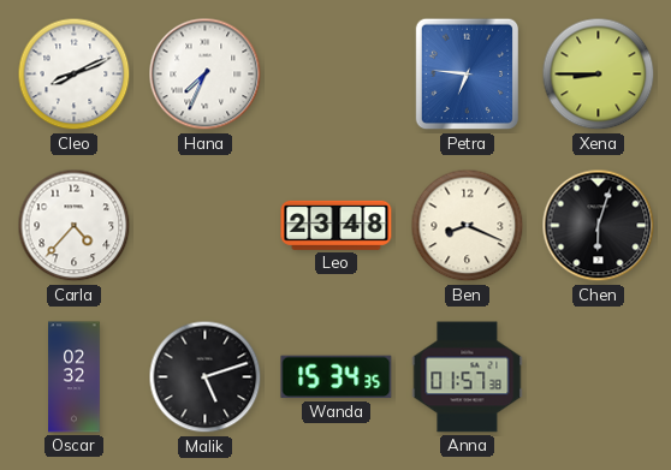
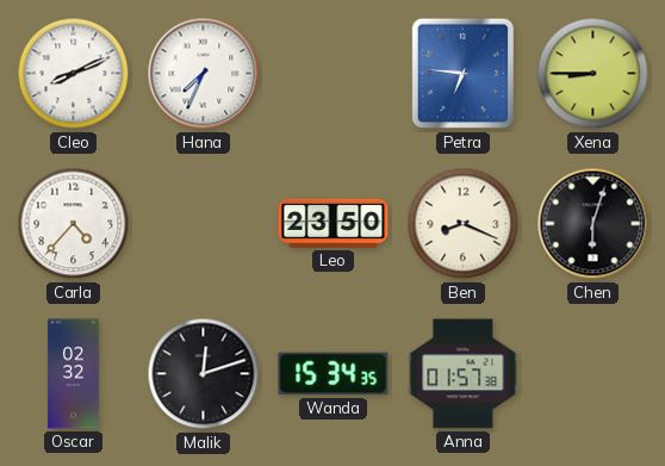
Leo: 23:48 -> 23:50 (334, 223)
Malik: 5:12 -> 12:12 (204, 374)
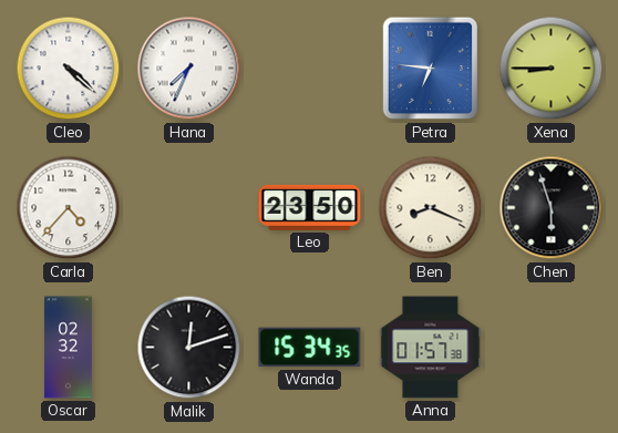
Cleo: 8:11 -> 4:22 (69, 69)
Chen: 6:03 -> 5:57 (552, 208)
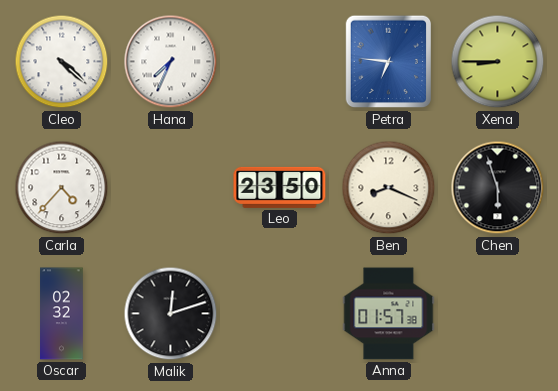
Wanda: 15:34 -> none (310, 348)
